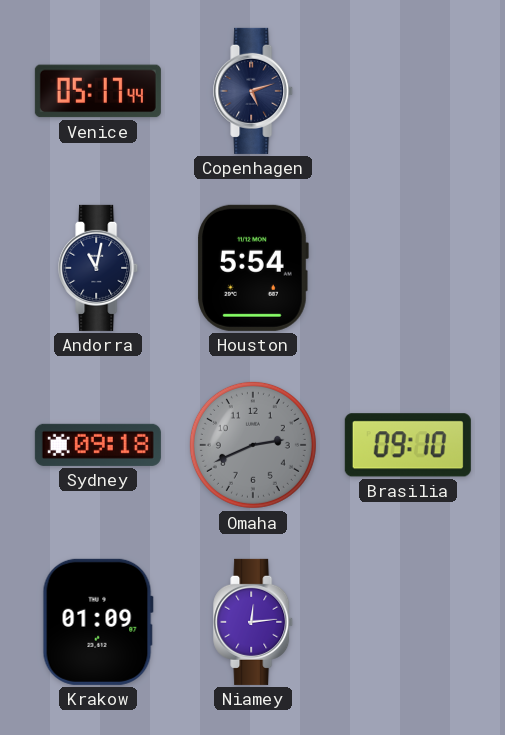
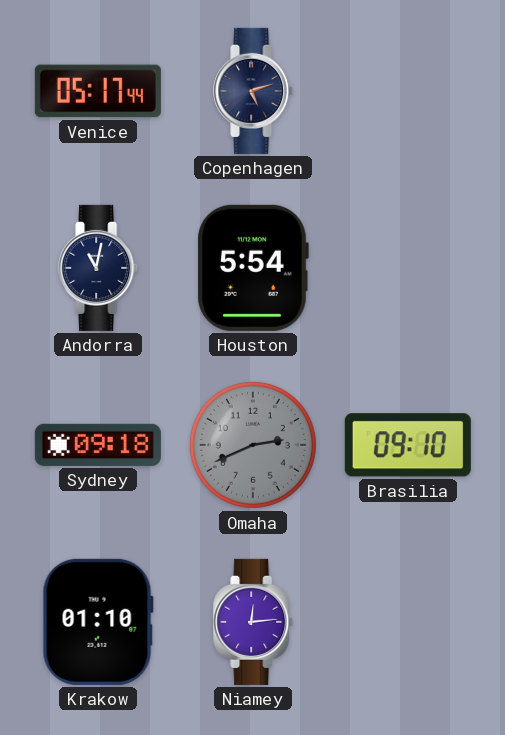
Krakow: 01:09 -> 01:10 (98, 622)
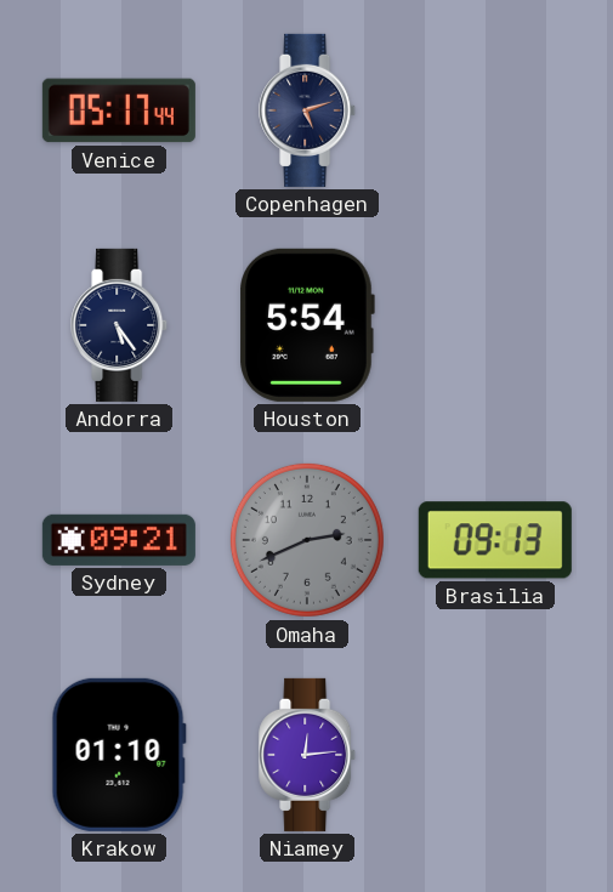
Andorra: 11:02 -> 5:24 (120, 325)
Sydney: 09:18 -> 09:21 (119, 540)
Brasilia: 09:10 -> 09:13 (495, 540)
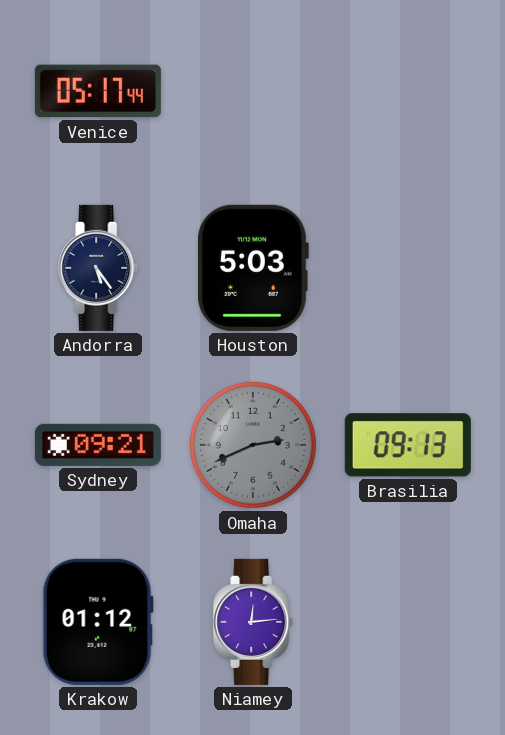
Copenhagen: 5:12 -> none (308, 110)
Houston: 5:54 -> 5:03 (253, 268)
Krakow: 01:10 -> 01:12 (98, 622)
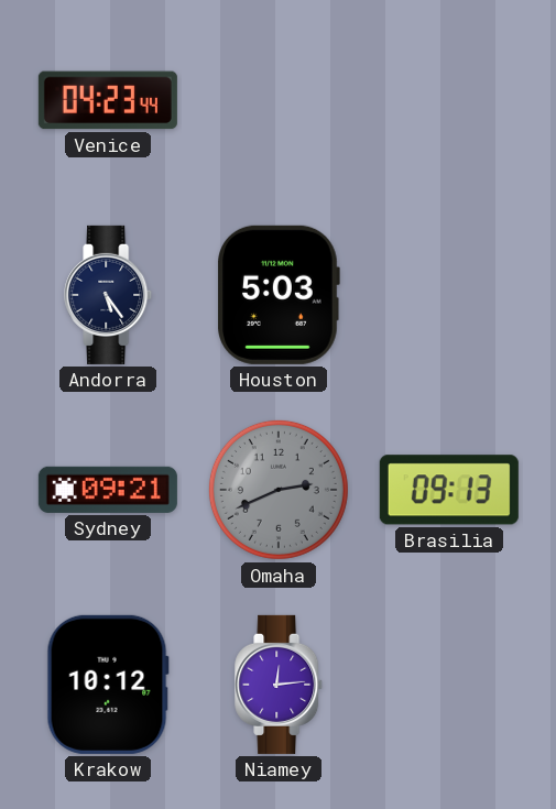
Venice: 05:17 -> 04:23 (108, 100)
Krakow: 01:12 -> 10:12 (108, 685)
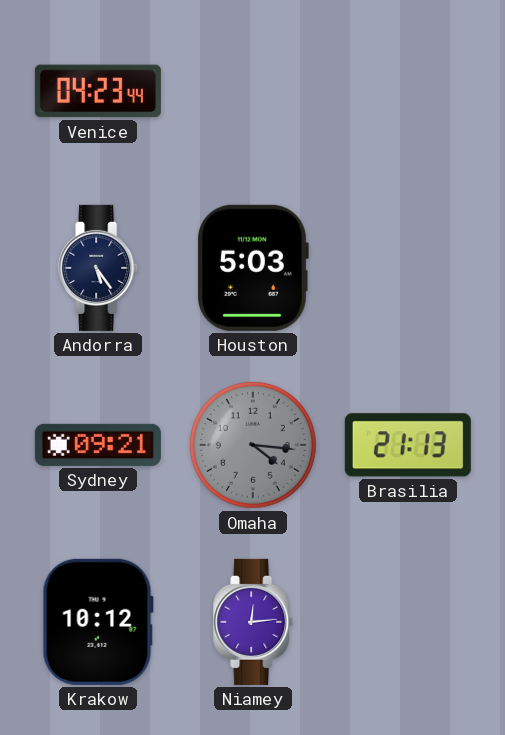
Omaha: 2:41 -> 4:16 (253, 445)
Brasilia: 09:13 -> 21:13 (408, 445)
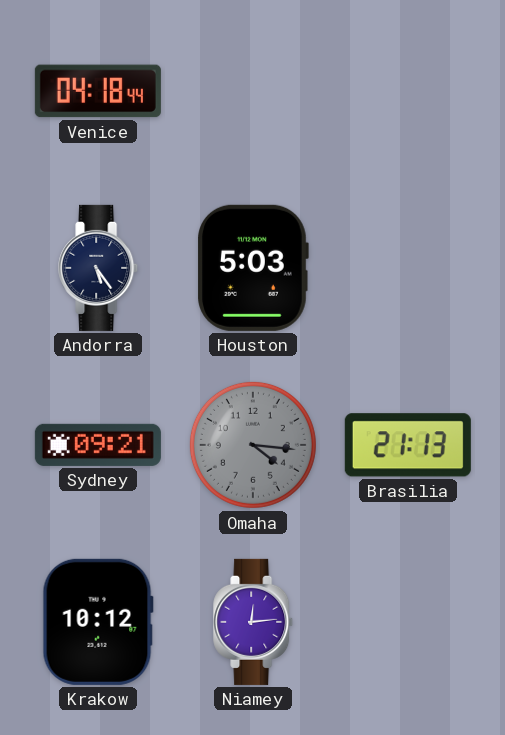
Venice: 04:23 -> 04:18 (98, 91)
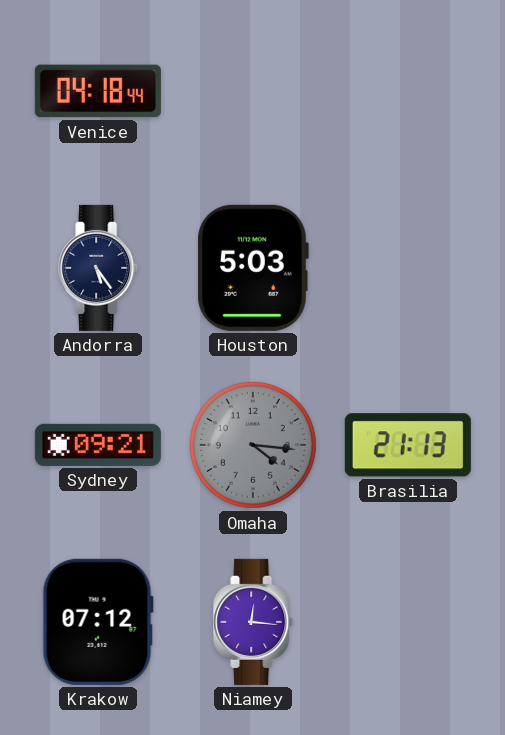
Krakow: 10:12 -> 07:12 (98, 622)
Niamey: 12:14 -> 12:16 (254, 622)
